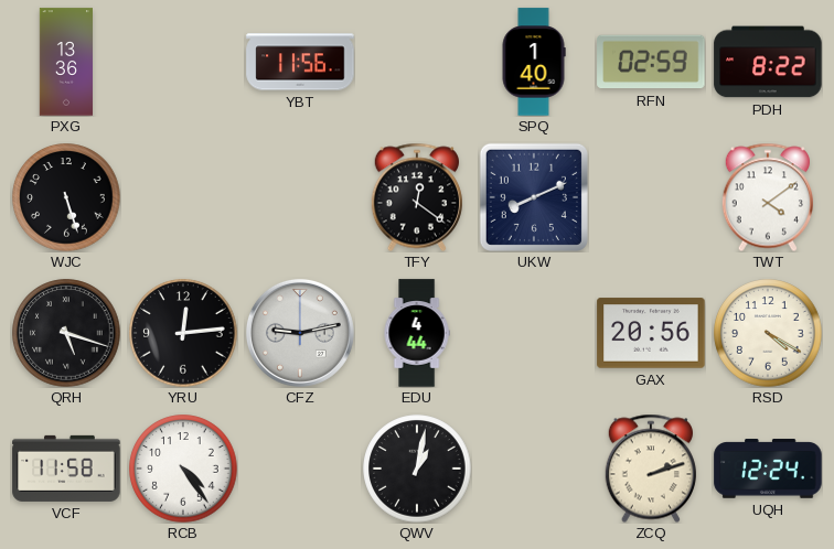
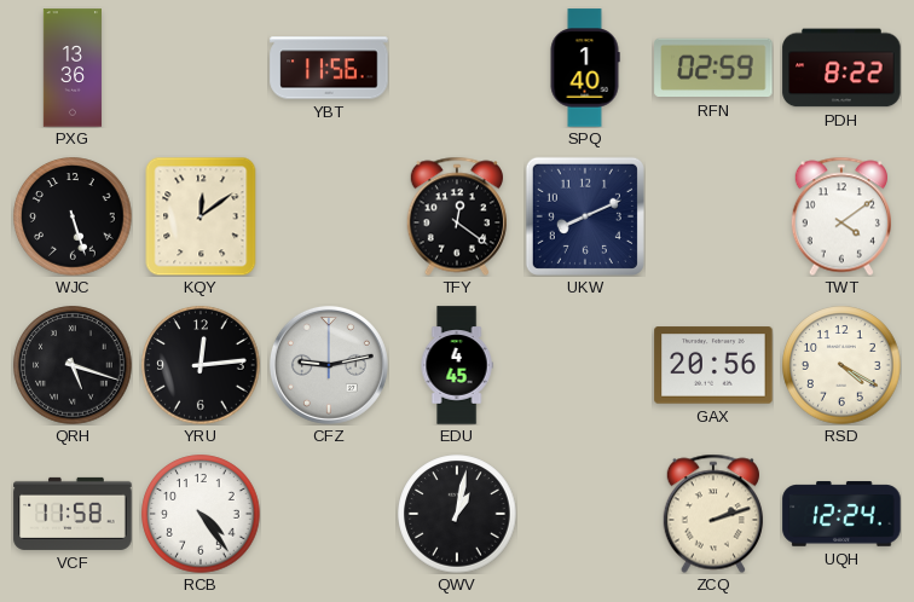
KQY: none -> 12:09 (201, 216)
EDU: 4:44 -> 4:45 (457, 365)
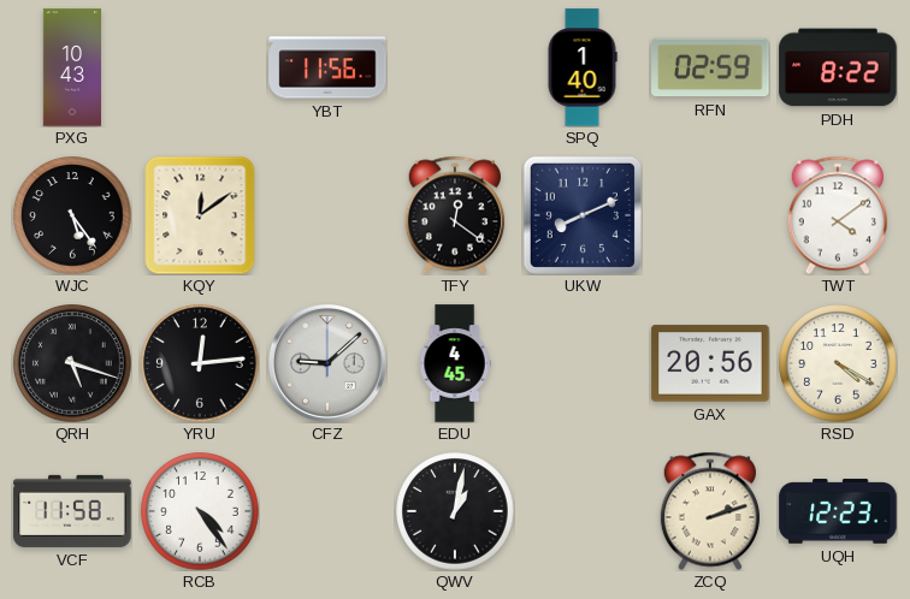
PXG: 13:36 -> 10:43 (71, 67)
WJC: 5:27 -> 5:24 (72, 215)
CFZ: 9:13 -> 9:08 (327, 363)
UQH: 12:24 -> 12:23 (838, 511)
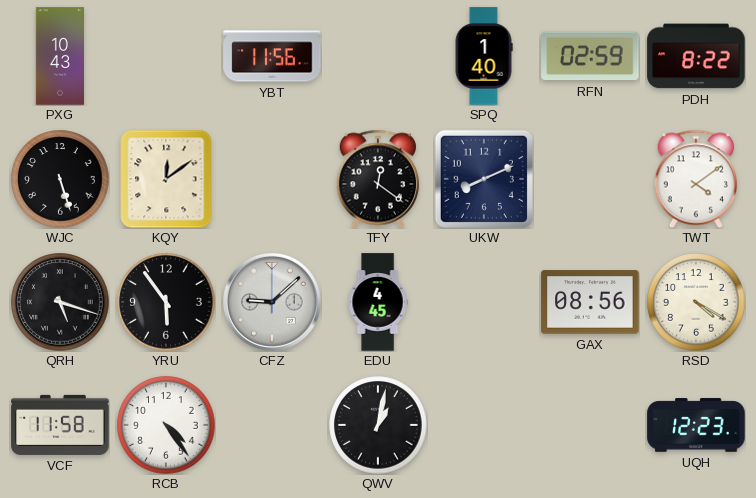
WJC: 5:24 -> 5:27 (60, 179)
YRU: 12:14 -> 5:54 (166, 302)
GAX: 20:56 -> 08:56 (590, 302)
ZCQ: 2:12 -> none (710, 511)
